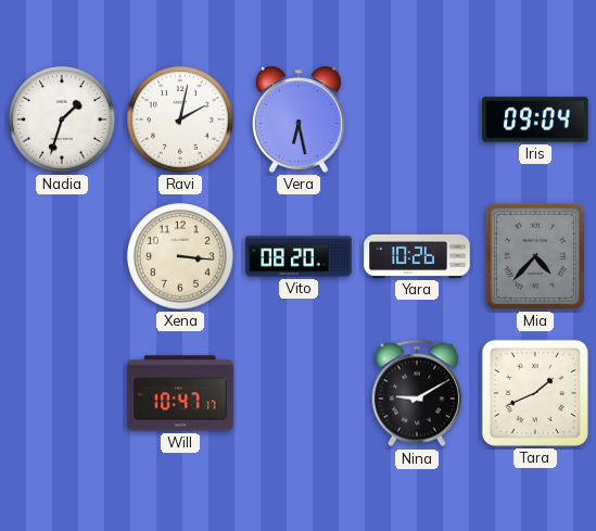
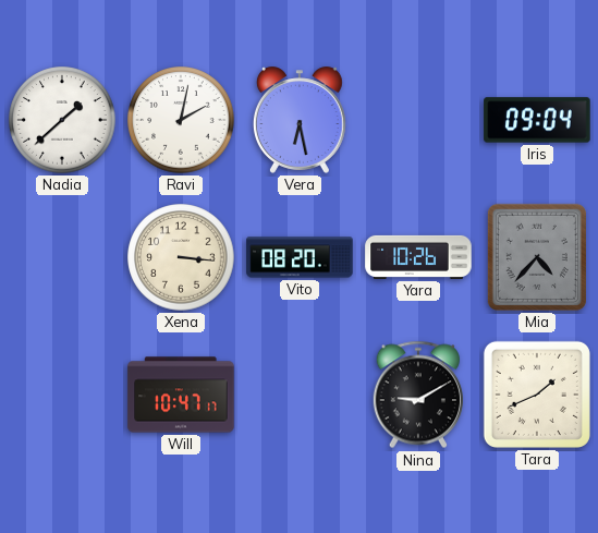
Nadia: 1:33 -> 1:38 (62, 120)
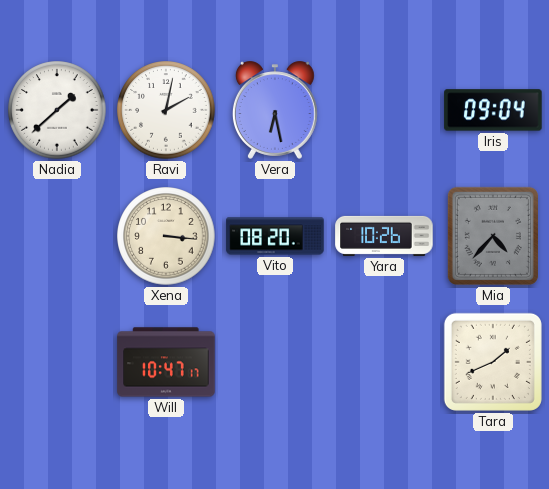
Nina: 9:10 -> none (417, 395)
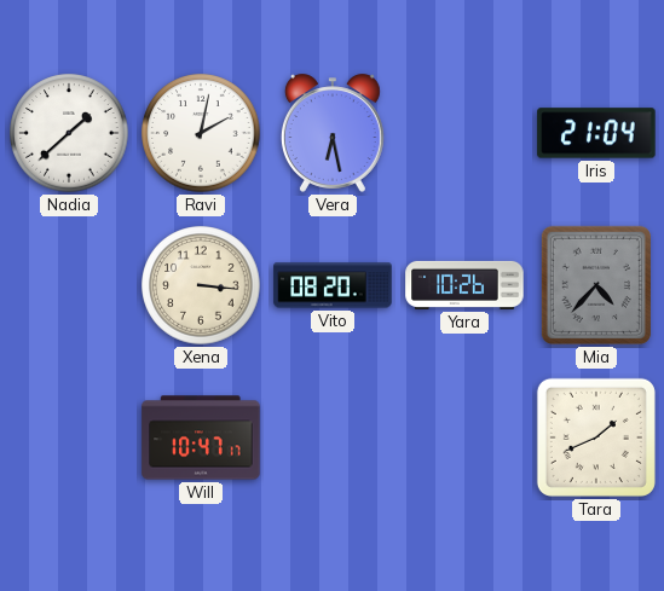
Iris: 09:04 -> 21:04 (596, 133)
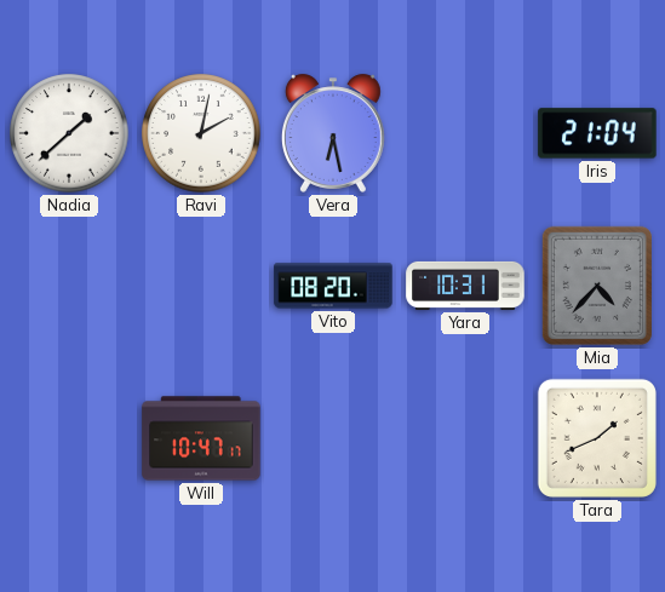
Xena: 3:16 -> none (201, 285)
Yara: 10:26 -> 10:31 (465, 286)
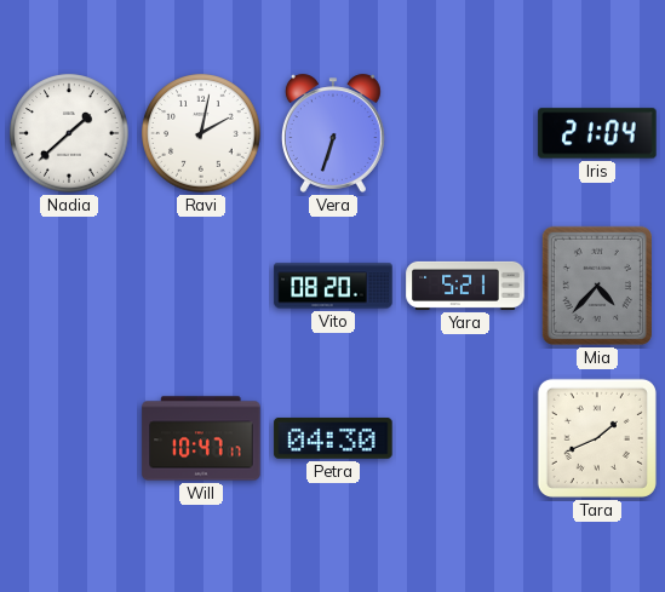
Vera: 6:28 -> 6:33 (333, 133)
Yara: 10:31 -> 5:21 (465, 286)
Petra: none -> 04:30 (333, 438)
